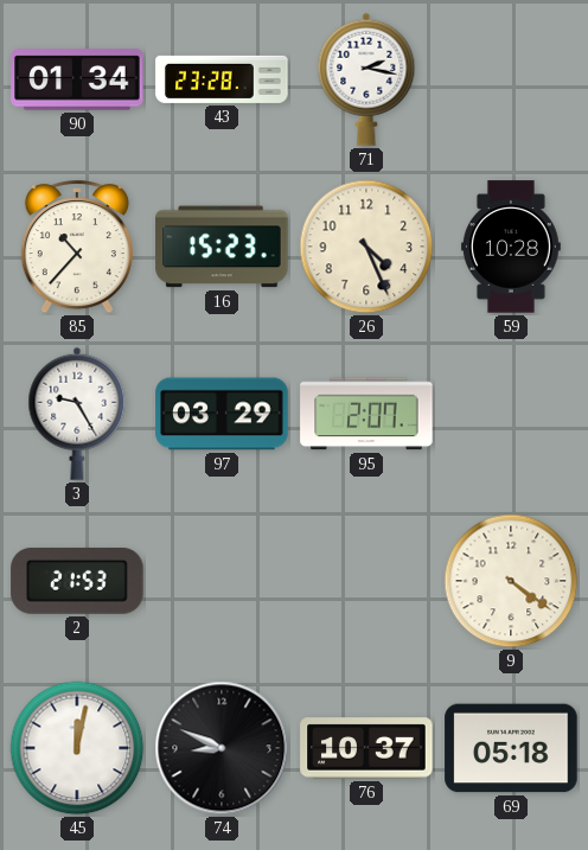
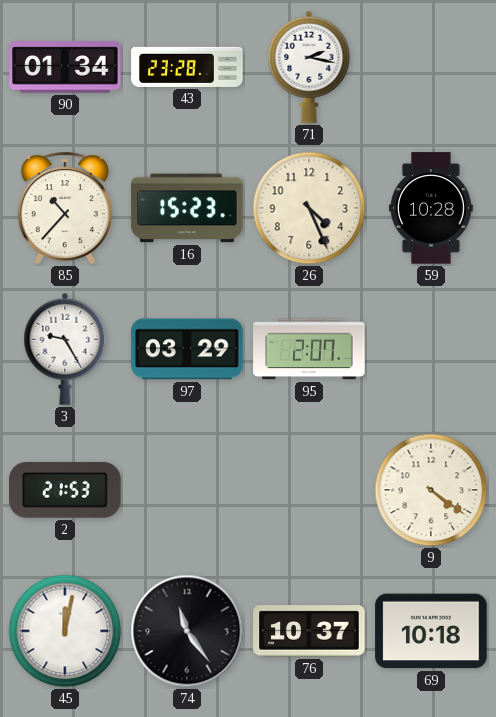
74: 8:49 -> 11:24 (187, 631)
69: 05:18 -> 10:18 (431, 631)
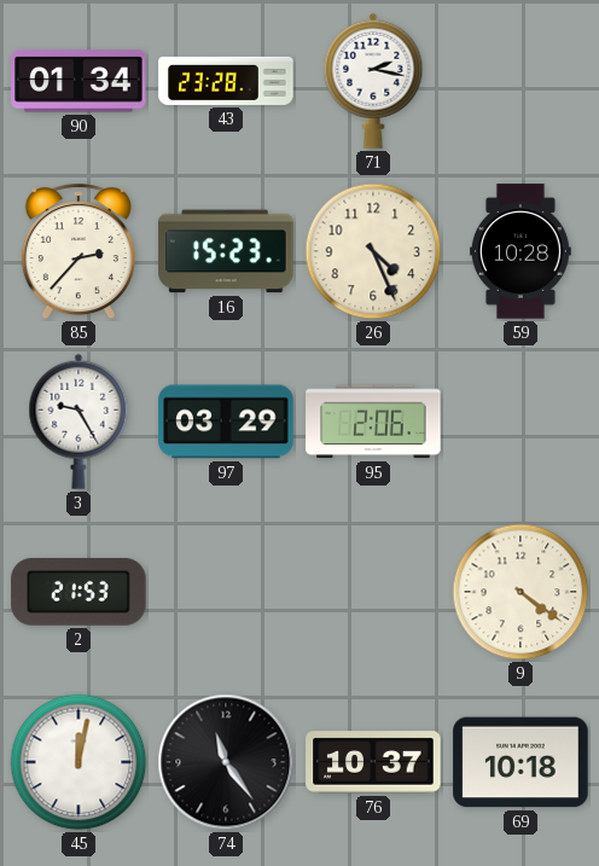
85: 10:37 -> 2:37 (78, 252)
95: 2:07 -> 2:06 (373, 422)
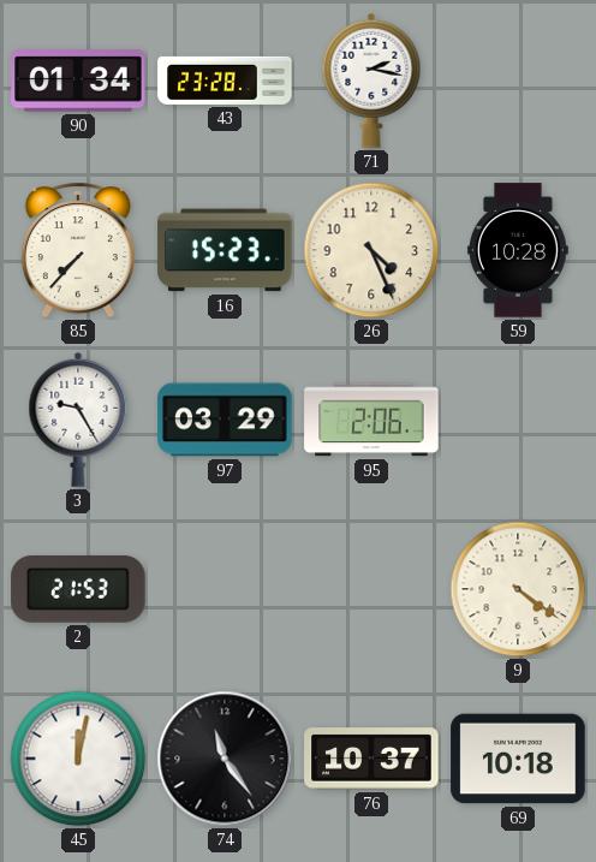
85: 2:37 -> 7:37 (78, 251)
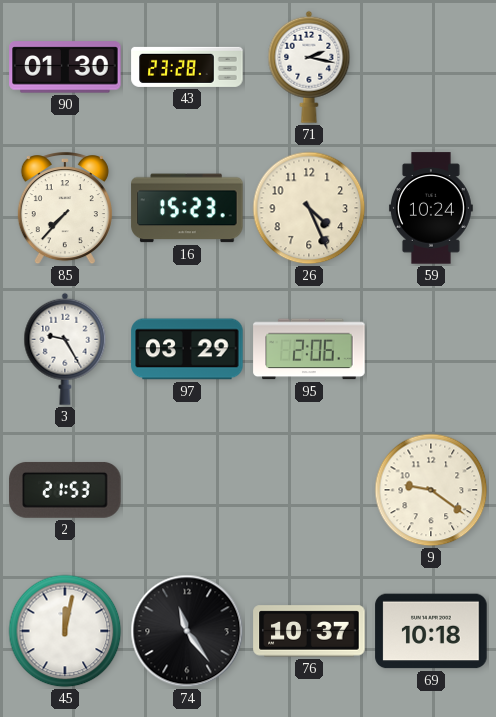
90: 01:34 -> 01:30 (65, 67)
59: 10:28 -> 10:24 (431, 208)
9: 4:21 -> 9:21 (431, 490)
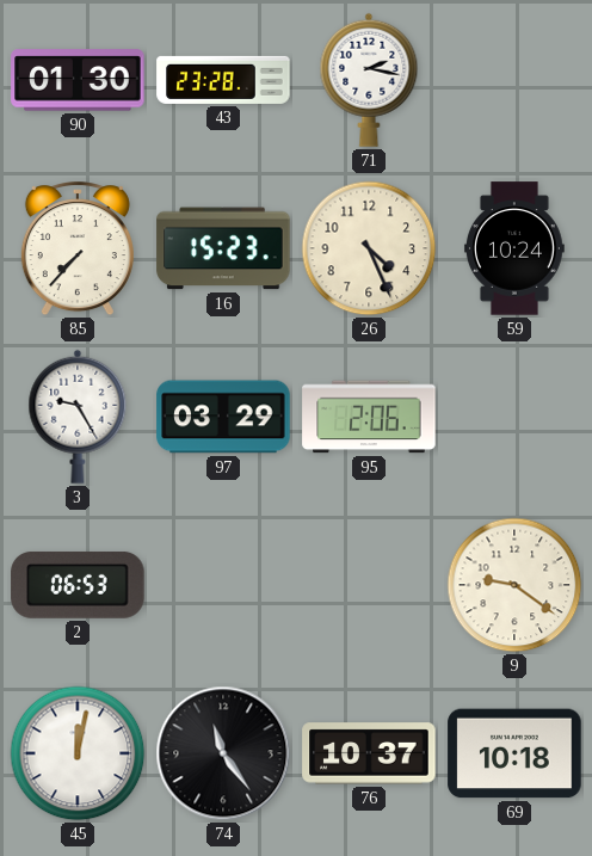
2: 21:53 -> 06:53 (78, 585)
